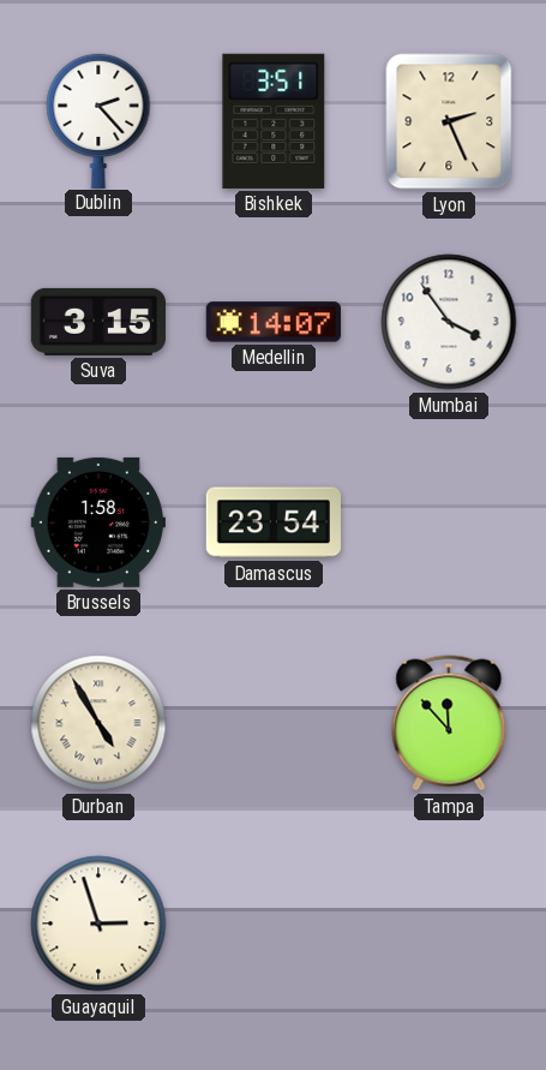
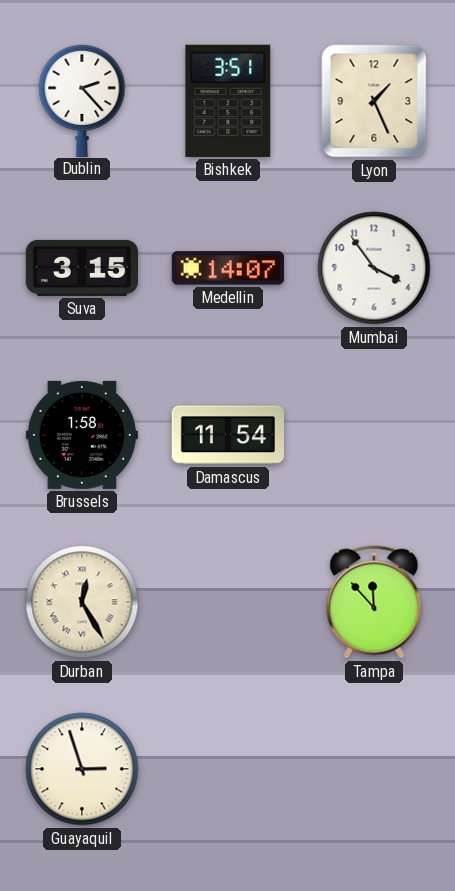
Lyon: 2:26 -> 1:26 (374, 101)
Damascus: 23:54 -> 11:54 (228, 435)
Durban: 4:55 -> 12:25 (82, 602)
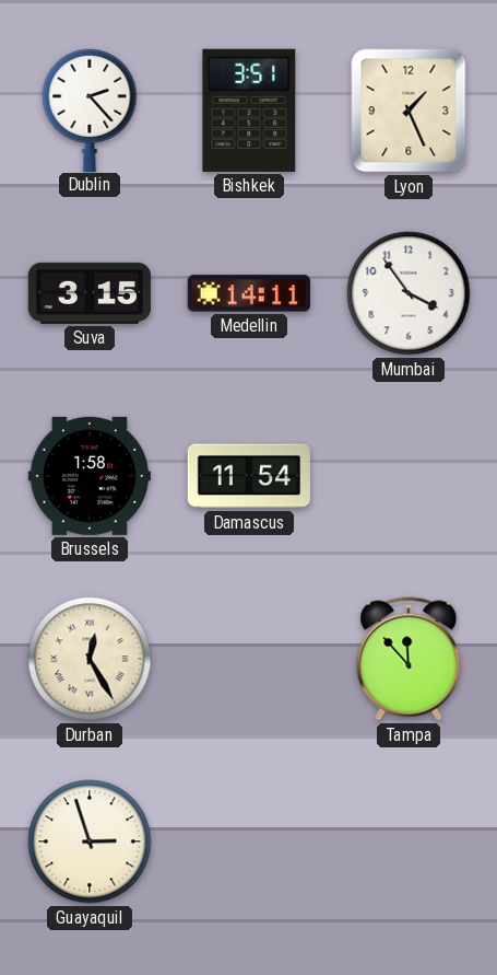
Medellin: 14:07 -> 14:11 (249, 293)
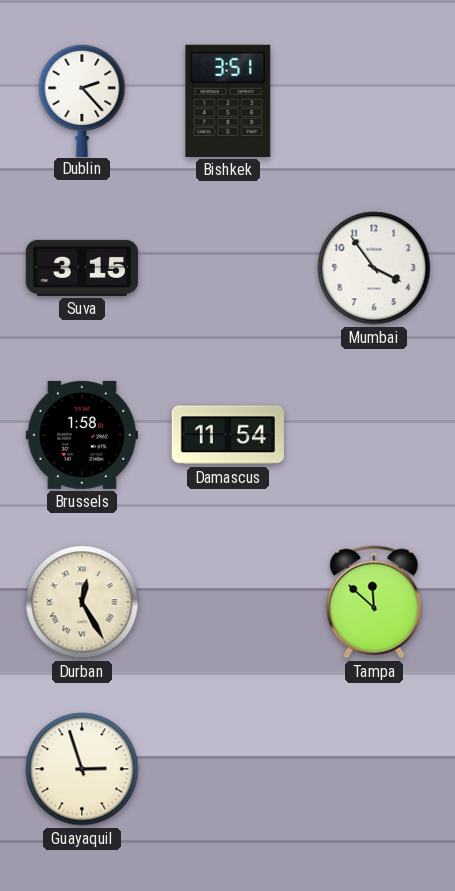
Lyon: 1:26 -> none (409, 111)
Medellin: 14:11 -> none (249, 293)
Tampa: 11:53 -> 11:52 (374, 602)
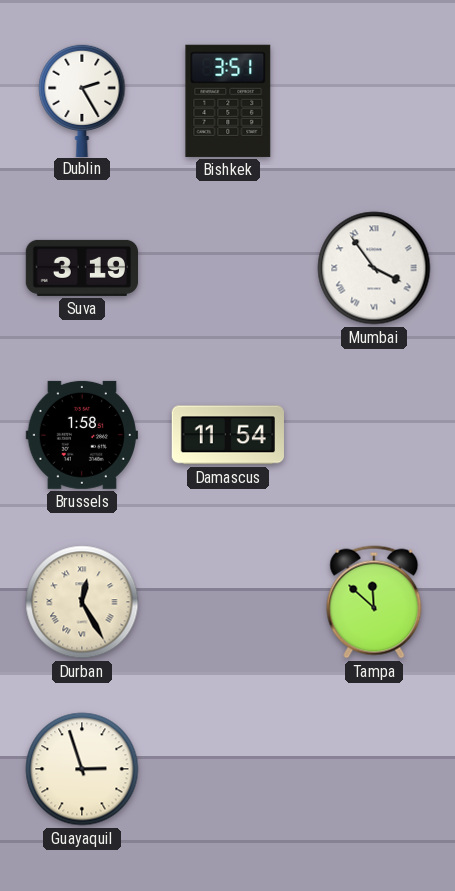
Dublin: 2:23 -> 2:25 (82, 100)
Suva: 3:15 -> 3:19 (81, 268)
Mumbai numerals: Arabic -> Roman (374, 268)
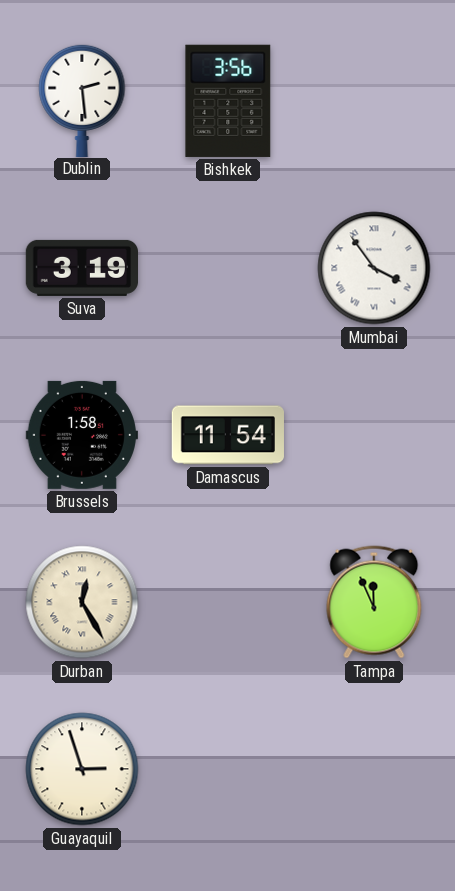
Dublin: 2:25 -> 2:29 (82, 100)
Bishkek: 3:51 -> 3:56 (228, 101)
Tampa: 11:52 -> 11:56 (374, 602)
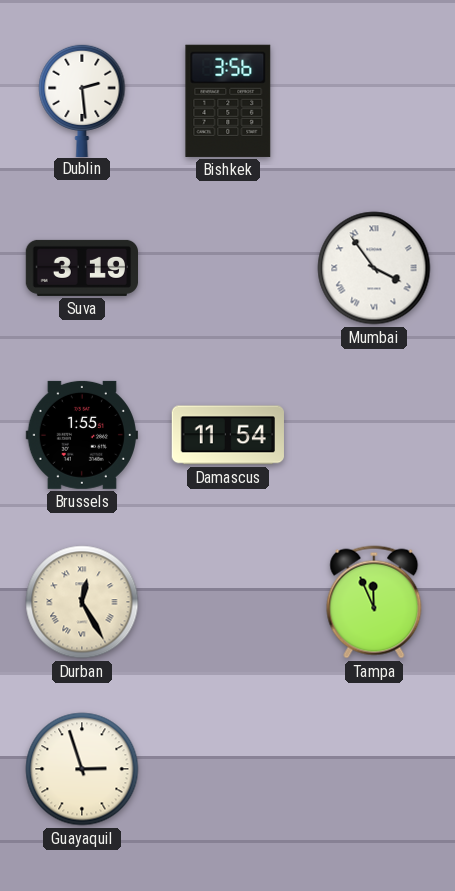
Brussels: 1:58 -> 1:55 (82, 435)
